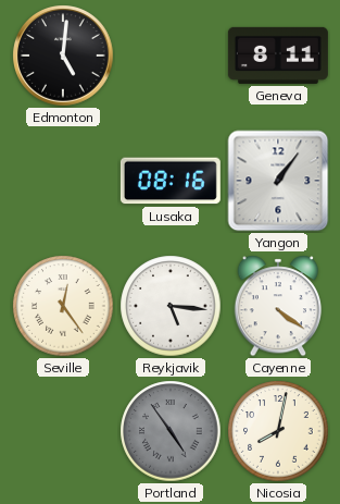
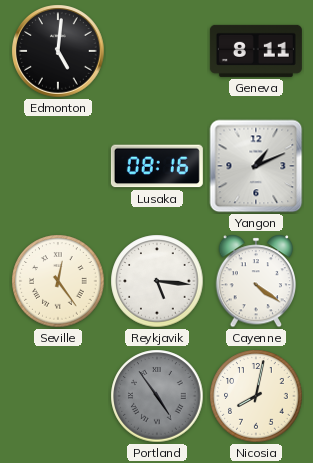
Yangon: 1:06 -> 1:11 (256, 166)
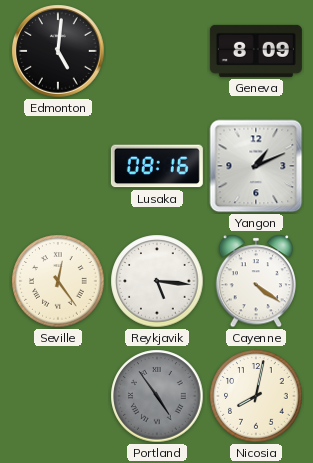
Geneva: 8:11 -> 8:09 (256, 51)
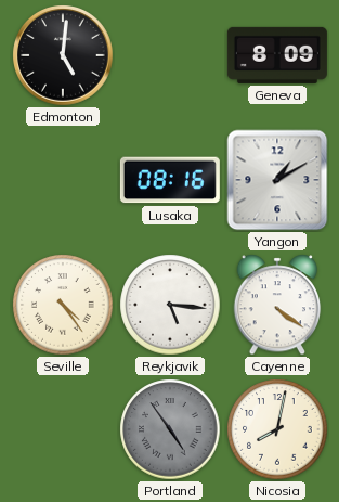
Yangon: 1:11 -> 1:10 (277, 180)
Seville: 12:24 -> 4:24 (63, 305)
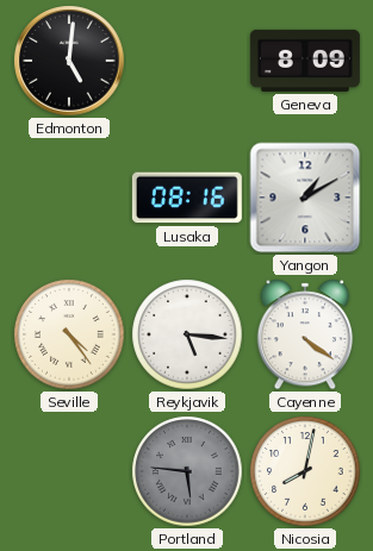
Portland: 4:54 -> 5:46 (187, 471)
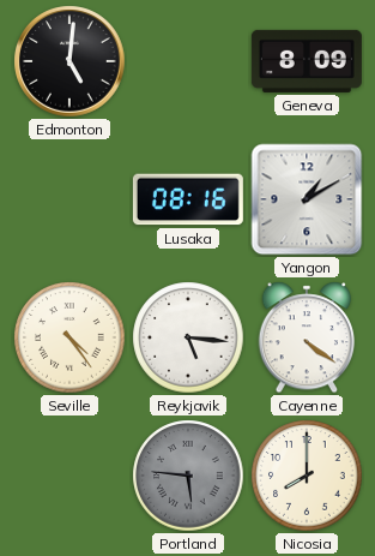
Nicosia: 8:02 -> 8:00 (307, 476)
